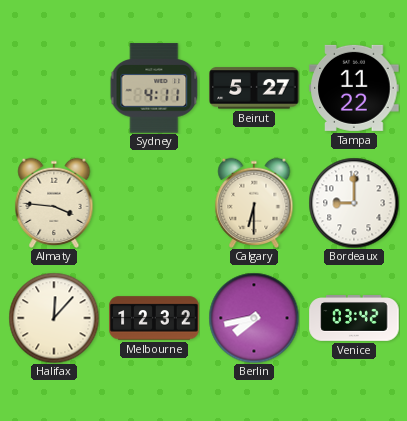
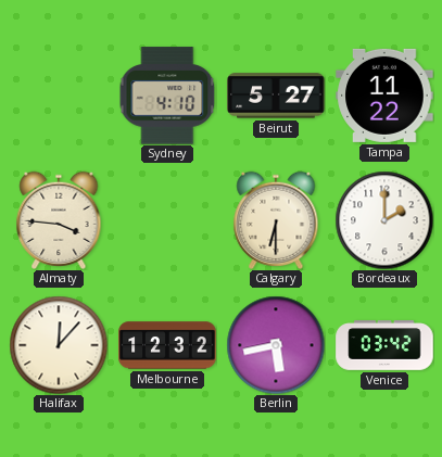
Sydney: 4:11 -> 4:10 (167, 96)
Bordeaux: 9:00 -> 2:00 (384, 220)
Berlin: 7:43 -> 5:43 (276, 345)
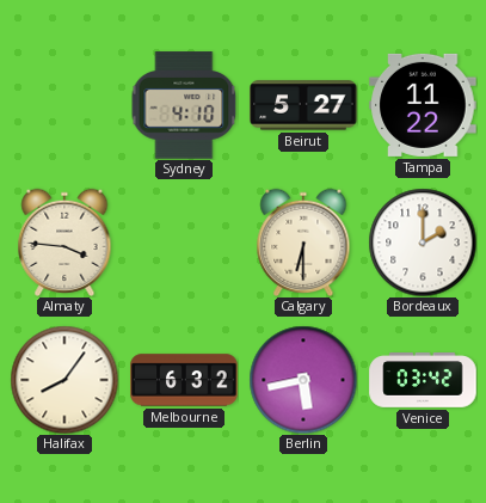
Halifax: 12:07 -> 8:06 (64, 380)
Melbourne: 12:32 -> 6:32 (184, 380)
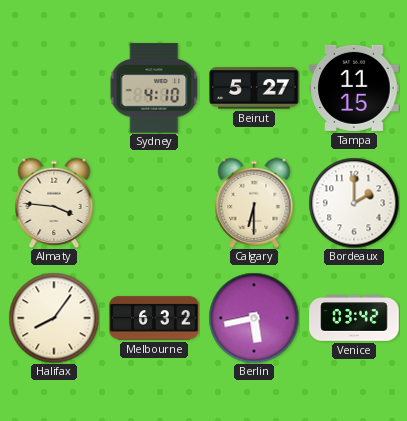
Tampa: 11:22 -> 11:15 (354, 88)
